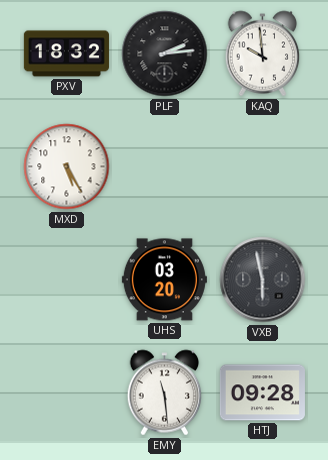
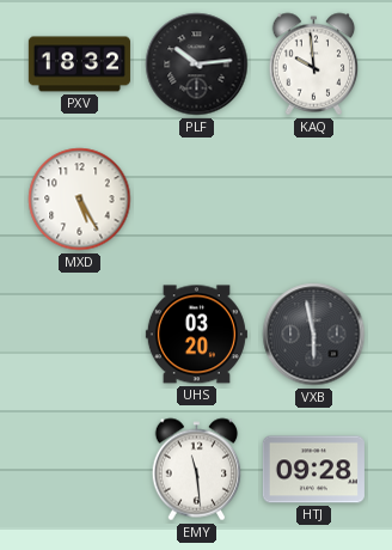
PLF: 2:14 -> 10:14 (197, 65)
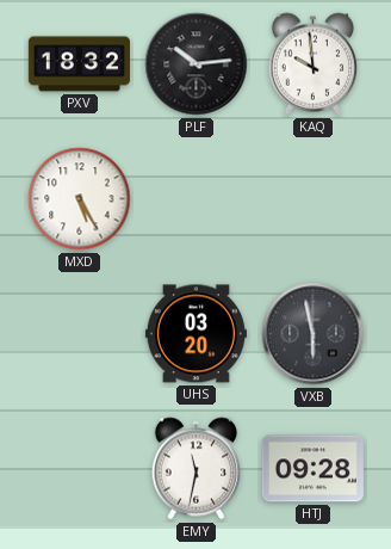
EMY: 11:29 -> 11:32 (197, 469)
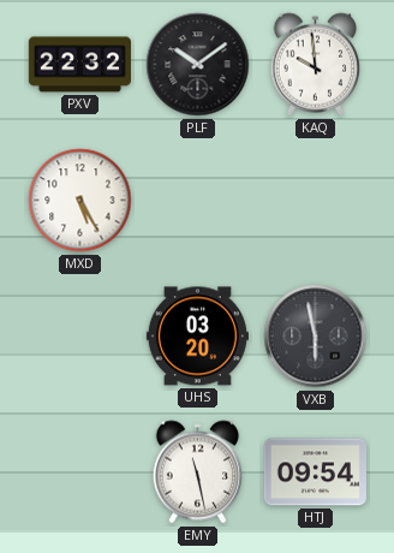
PXV: 18:32 -> 22:32 (79, 65)
PLF: 10:14 -> 10:09 (198, 65)
EMY: 11:32 -> 11:28 (198, 472)
HTJ: 09:28 -> 09:54 (315, 472)
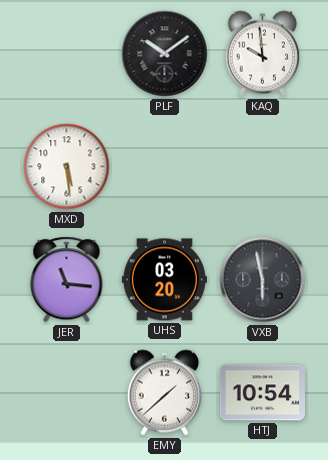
PXV: 22:32 -> none (79, 65)
MXD: 5:25 -> 5:29 (67, 167)
JER: none -> 11:16 (67, 280)
EMY: 11:28 -> 1:38 (165, 393)
HTJ: 09:54 -> 10:54 (262, 393)
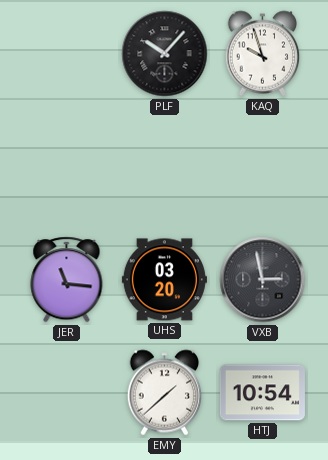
PLF: 10:09 -> 10:07 (165, 54)
KAQ: 9:59 -> 9:57 (263, 54)
MXD: 5:29 -> none (67, 167)
VXB: 5:58 -> 2:58 (263, 280)
